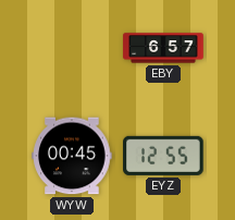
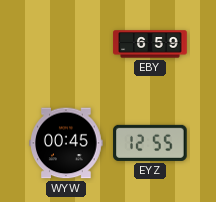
EBY: 6:57 -> 6:59 (150, 44)
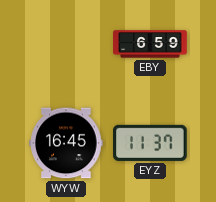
WYW: 00:45 -> 16:45 (66, 143)
EYZ: 12:55 -> 11:37 (150, 143)
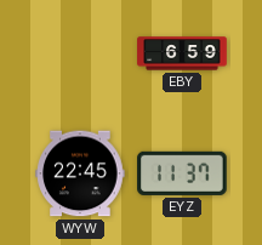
WYW: 16:45 -> 22:45 (80, 173)
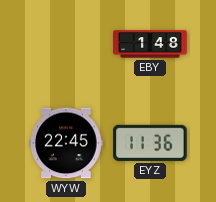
EBY: 6:59 -> 1:48 (150, 44)
EYZ: 11:37 -> 11:36 (150, 143)
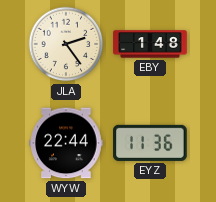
JLA: none -> 2:24 (66, 44)
WYW: 22:45 -> 22:44 (66, 143)
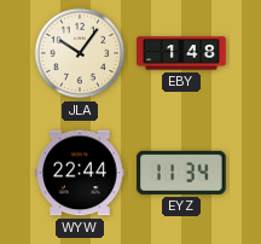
JLA: 2:24 -> 10:06 (80, 53)
EYZ: 11:36 -> 11:34 (181, 173)
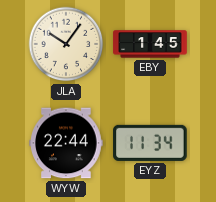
EBY: 1:48 -> 1:45 (150, 44)
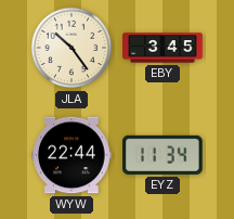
JLA: 10:06 -> 10:24 (71, 48)
EBY: 1:45 -> 3:45 (162, 48)
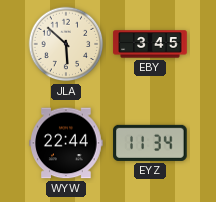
JLA: 10:24 -> 5:52 (66, 44)
